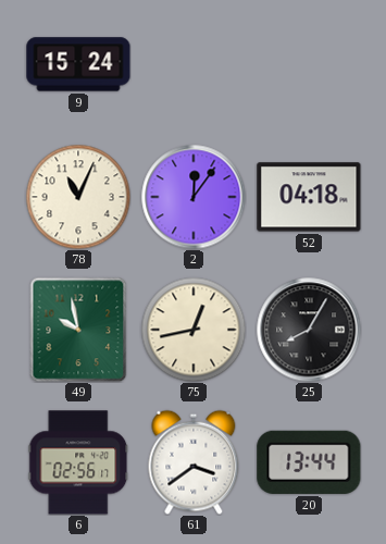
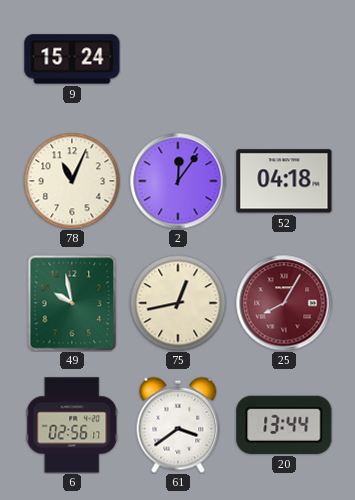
25 dial: black -> burgundy (284, 303)
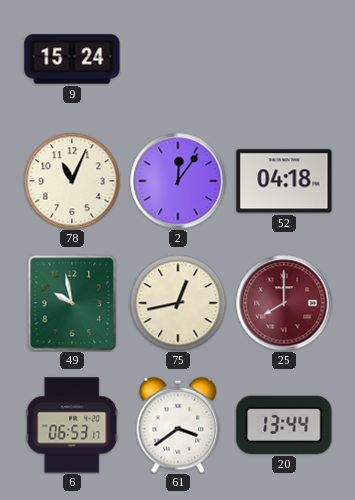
25: 8:05 -> 8:00 (284, 303)
6: 02:56 -> 06:53 (72, 425)
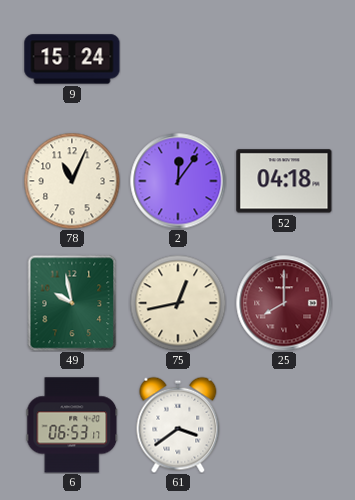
20: 13:44 -> none (284, 425)
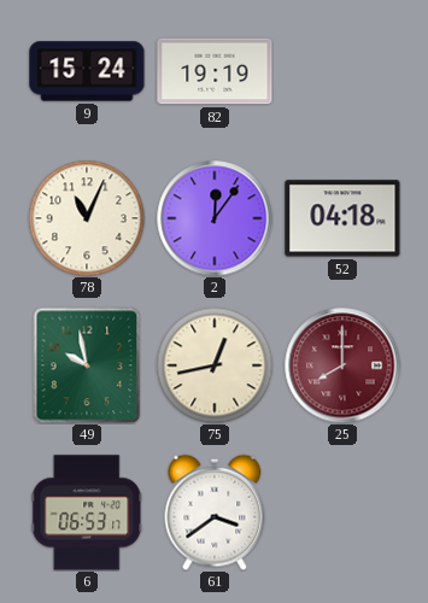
82: none -> 19:19 (215, 71)
